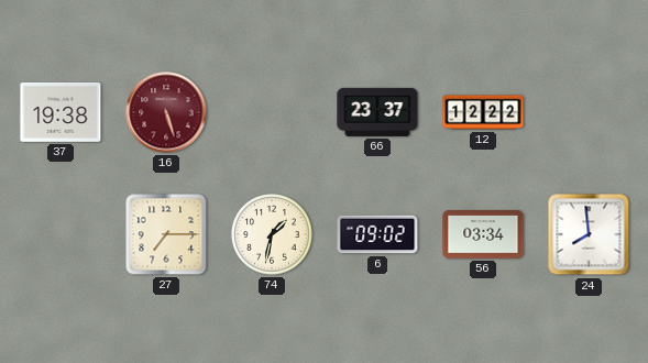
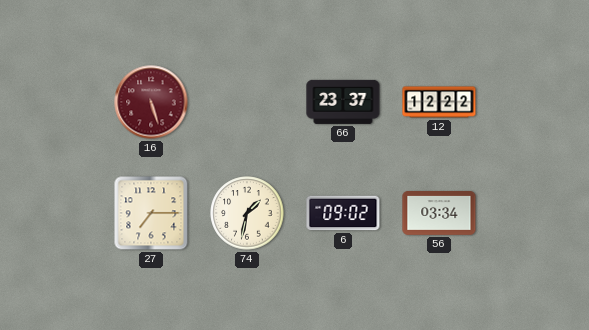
37: 19:38 -> none (61, 112)
24: 7:59 -> none (589, 234)
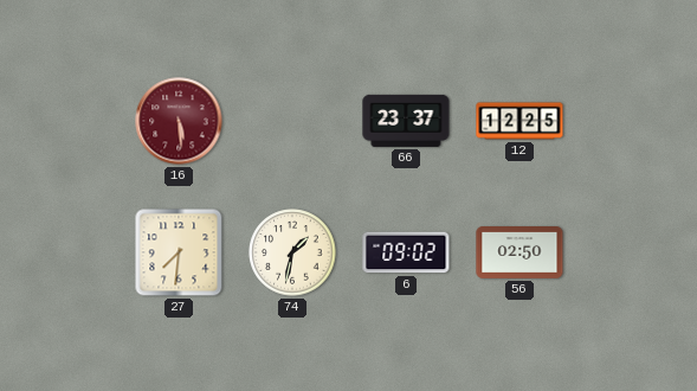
16: 5:27 -> 5:29 (179, 121)
12: 12:22 -> 12:25 (519, 121)
27: 7:15 -> 7:31 (179, 252)
56: 03:34 -> 02:50 (519, 254)
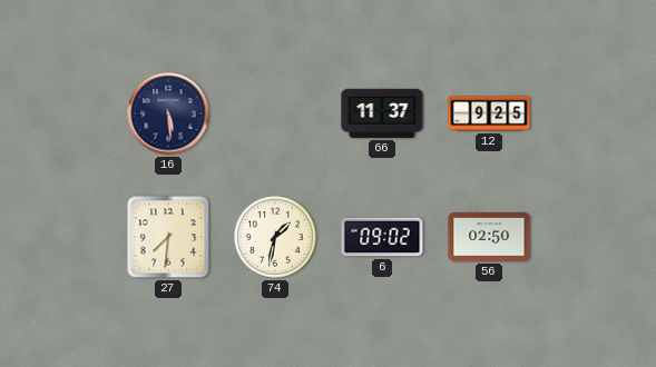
16 dial: burgundy -> navy (168, 113)
66: 23:37 -> 11:37 (382, 113)
12: 12:25 -> 9:25 (489, 113)
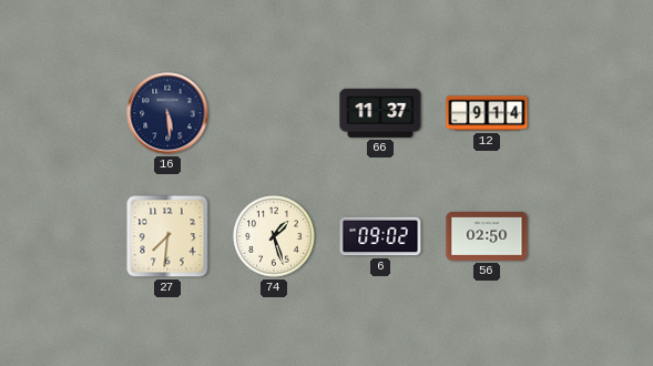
12: 9:25 -> 9:14 (487, 113)
74: 1:32 -> 1:27 (274, 236)
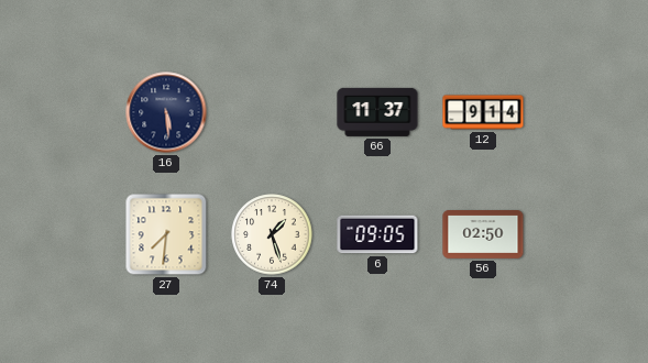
6: 09:02 -> 09:05 (377, 234)
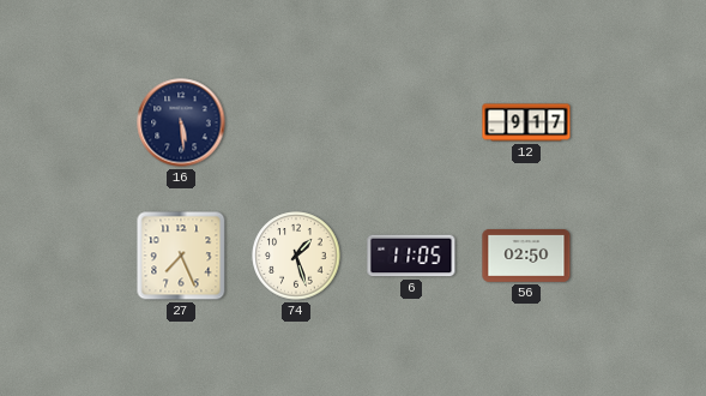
66: 11:37 -> none (377, 112)
12: 9:14 -> 9:17 (526, 122)
27: 7:31 -> 7:26 (181, 256)
6: 09:05 -> 11:05 (411, 256)
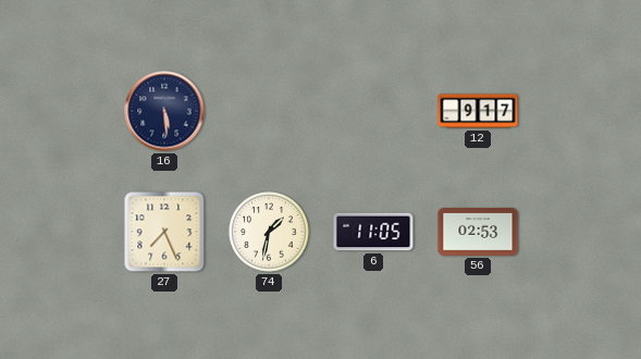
74: 1:27 -> 1:32 (269, 232)
56: 02:50 -> 02:53 (478, 233)
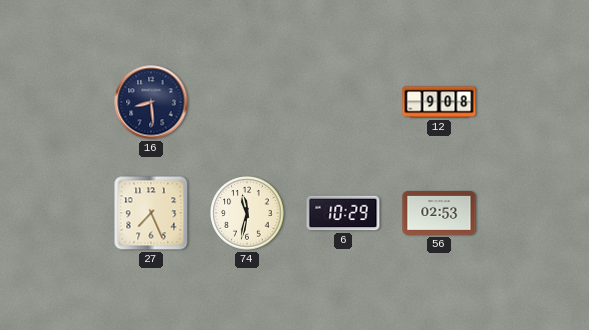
16: 5:29 -> 8:29 (151, 102)
12: 9:17 -> 9:08 (439, 102)
74: 1:32 -> 11:32 (247, 213)
6: 11:05 -> 10:29 (343, 213)
